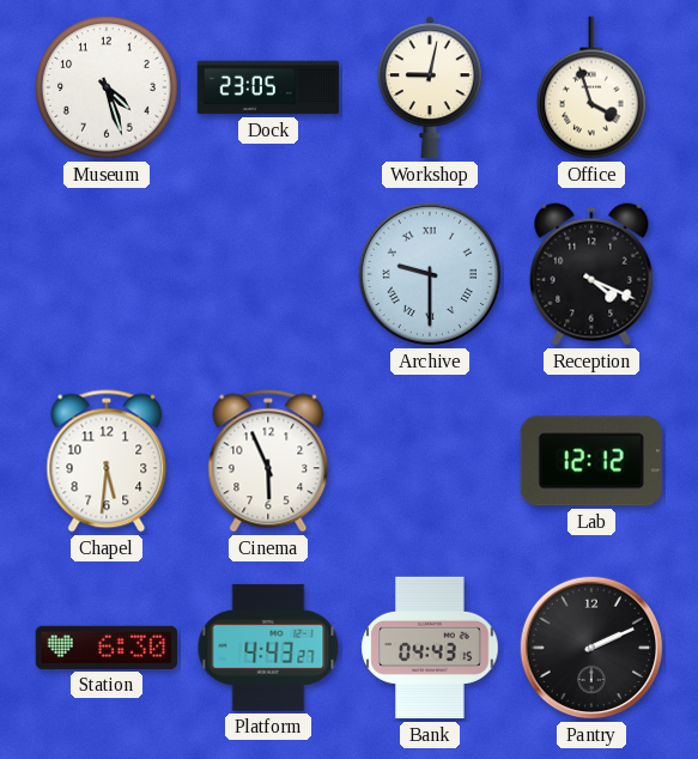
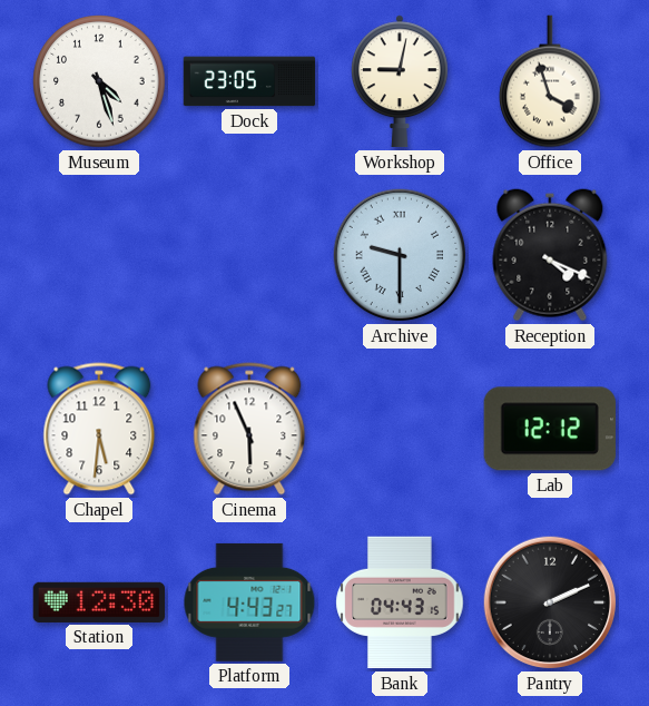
Station: 6:30 -> 12:30 (99, 602)
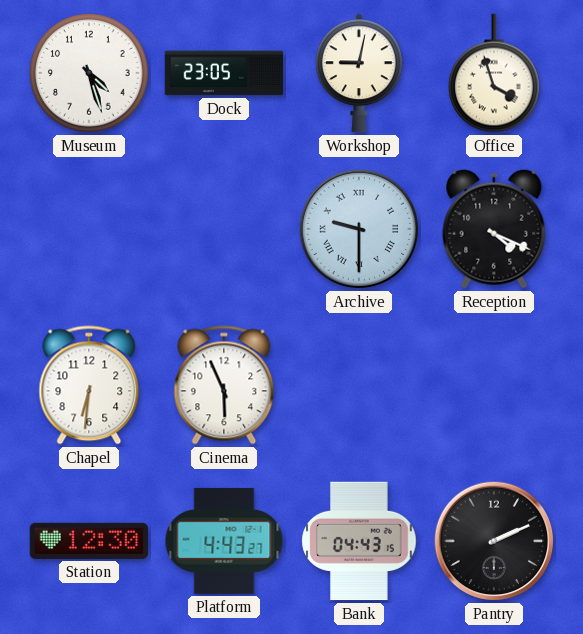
Chapel: 5:31 -> 6:31 (89, 385)
Lab: 12:12 -> none (550, 429)
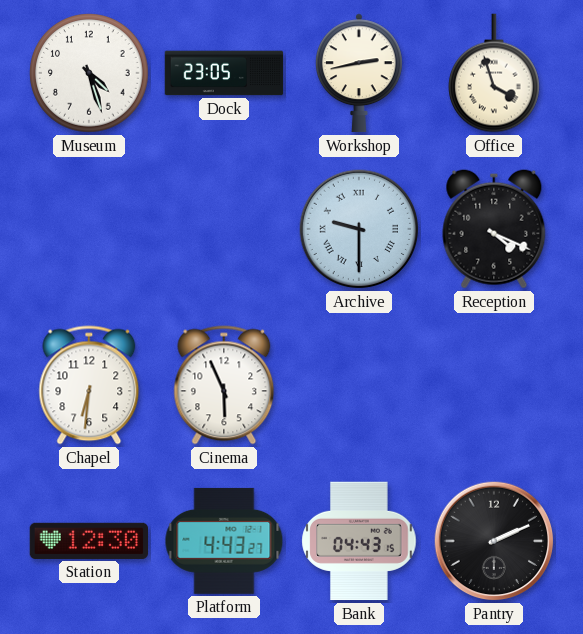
Workshop: 9:02 -> 2:43 (360, 73)
